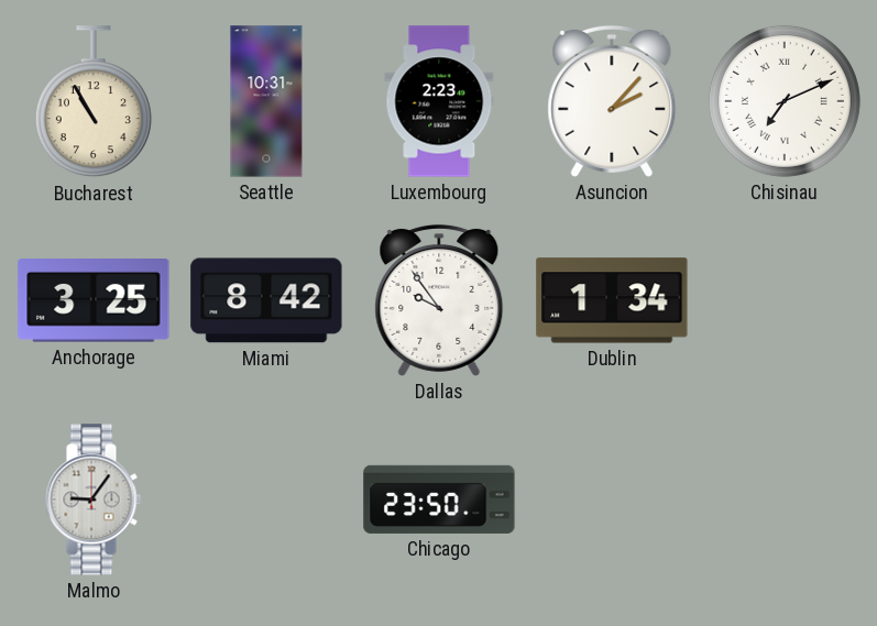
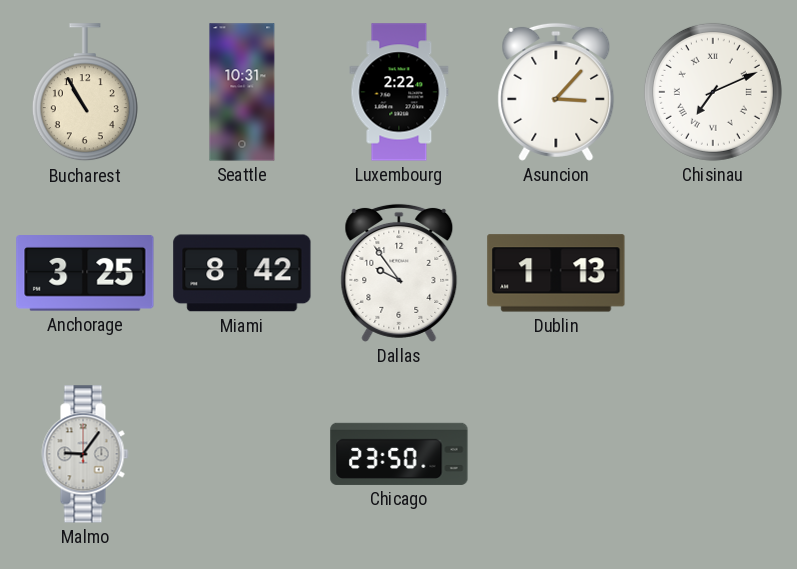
Luxembourg: 2:23 -> 2:22 (399, 92)
Asuncion: 2:07 -> 3:07 (556, 92)
Dublin: 1:34 -> 1:13 (556, 273)
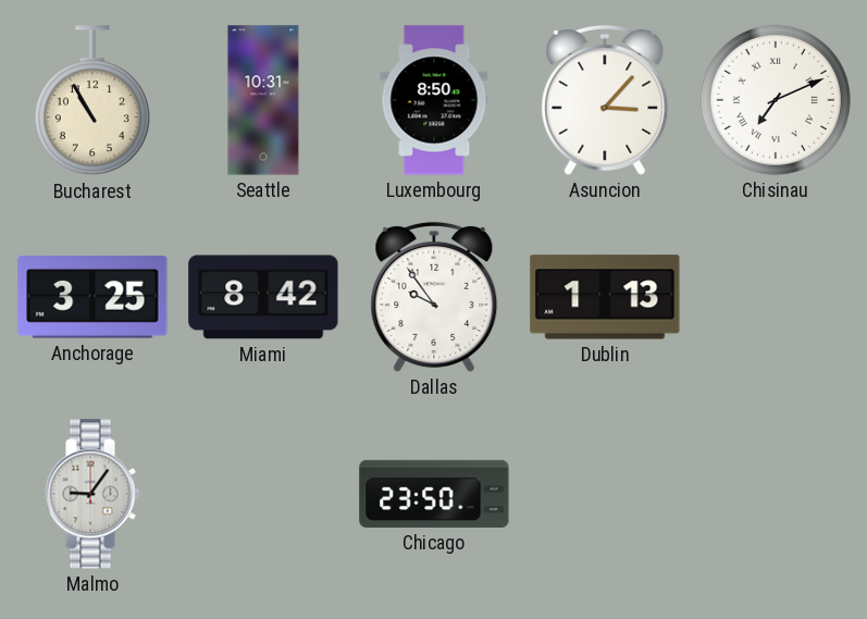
Luxembourg: 2:22 -> 8:50 (434, 100)
